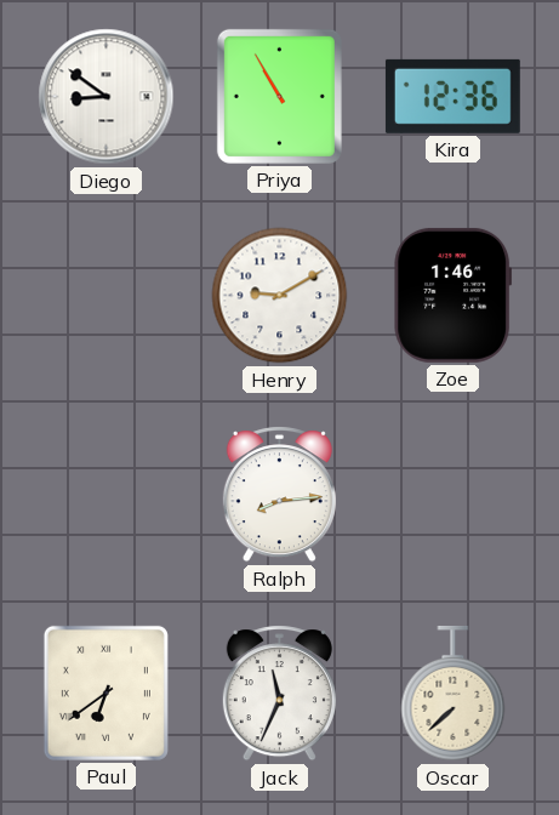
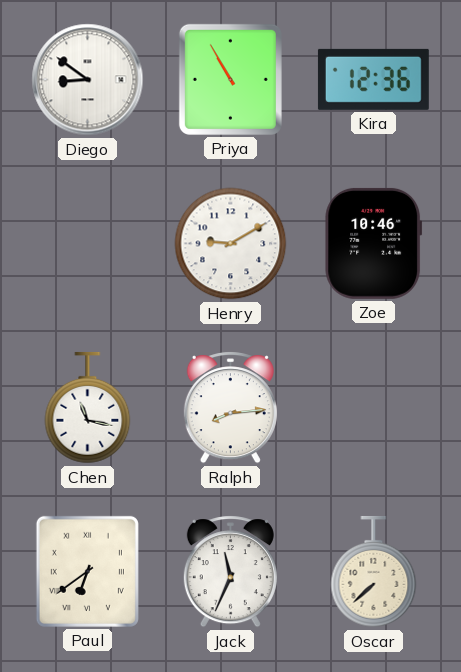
Zoe: 1:46 -> 10:46 (374, 243)
Chen: none -> 11:17 (88, 408)
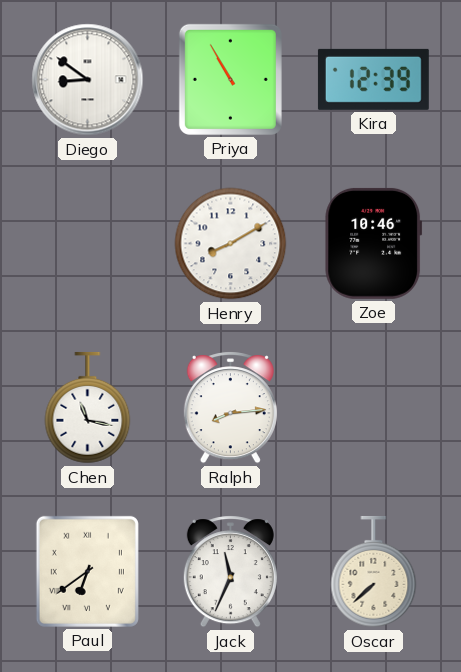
Kira: 12:36 -> 12:39 (373, 79)
Henry: 9:10 -> 8:10 (231, 244)
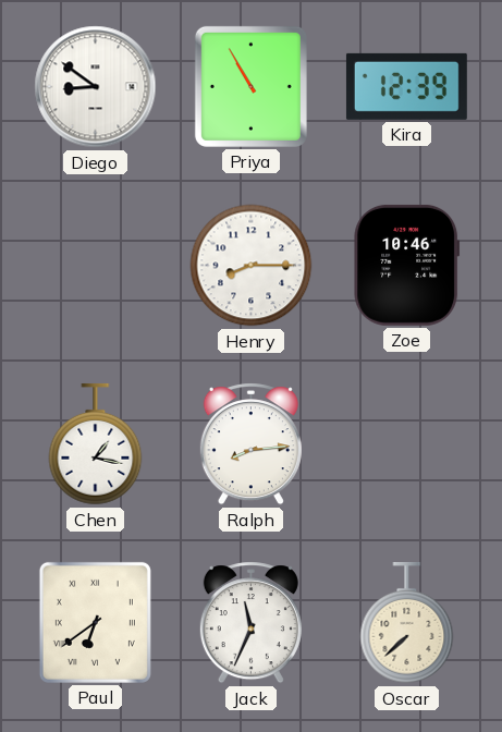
Henry: 8:10 -> 8:15 (252, 266)
Chen: 11:17 -> 1:17 (96, 444)
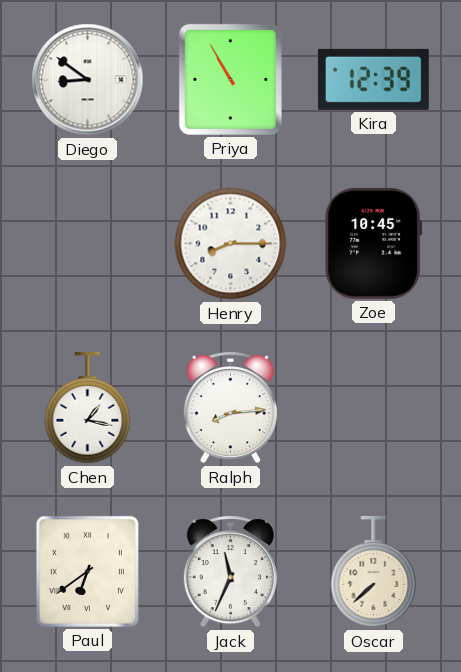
Zoe: 10:46 -> 10:45 (374, 243)
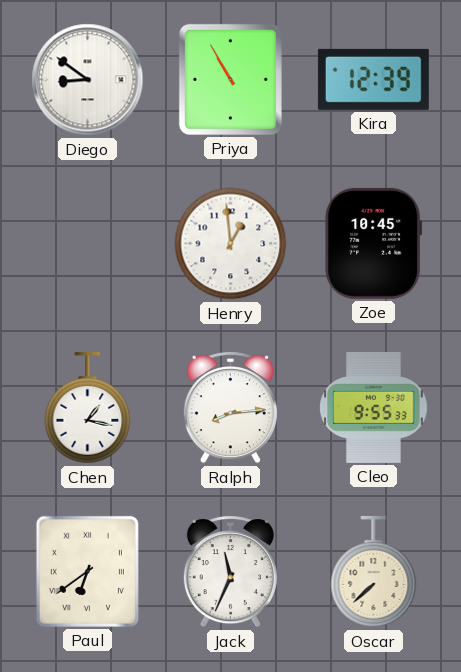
Henry: 8:15 -> 12:59 (231, 244)
Cleo: none -> 9:55 (374, 407)
